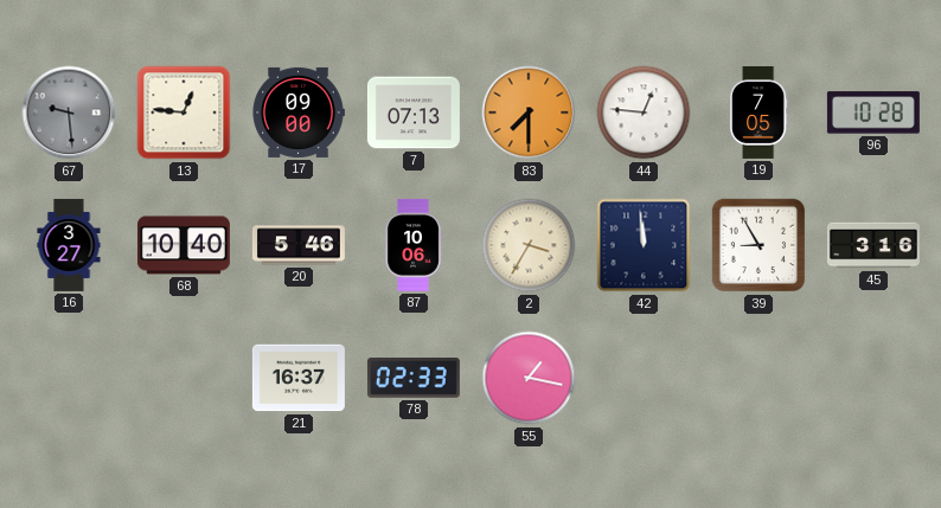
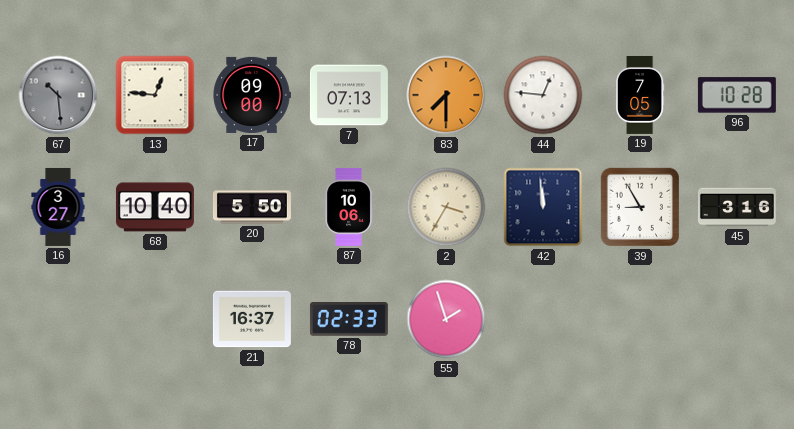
67: 9:29 -> 10:29 (58, 95)
20: 5:46 -> 5:50 (252, 207)
55: 1:17 -> 1:57 (446, 319)
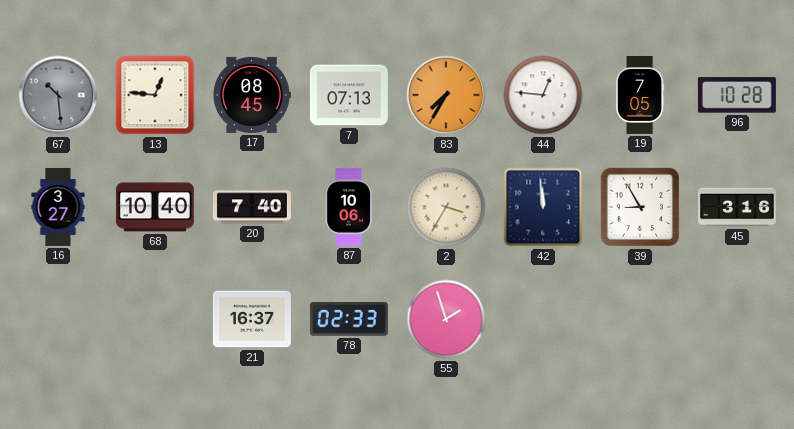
17: 09:00 -> 08:45 (252, 95)
83: 7:30 -> 7:35 (446, 95)
20: 5:50 -> 7:40 (252, 207)
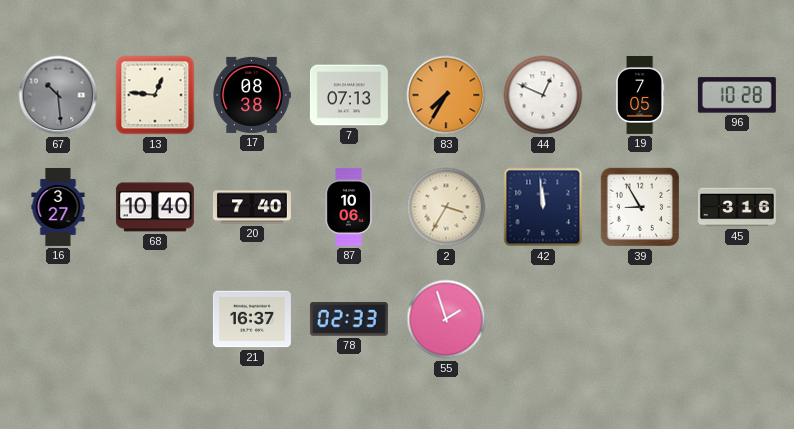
17: 08:45 -> 08:38 (252, 95)
44: 12:46 -> 12:49 (543, 95)
